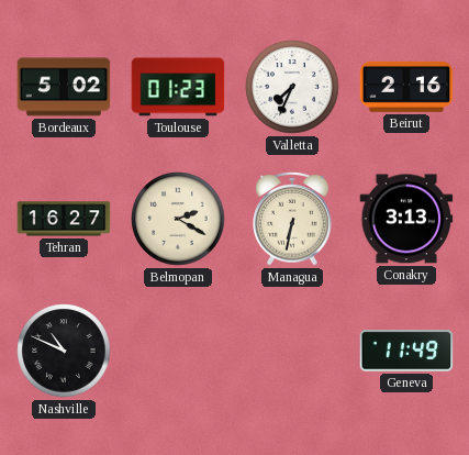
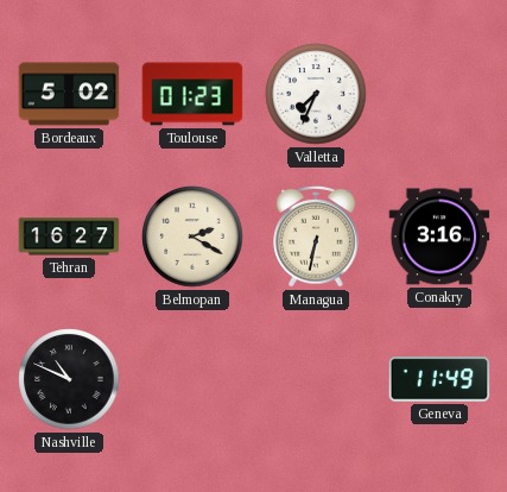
Beirut: 2:16 -> none (406, 87)
Conakry: 3:13 -> 3:16 (439, 236)
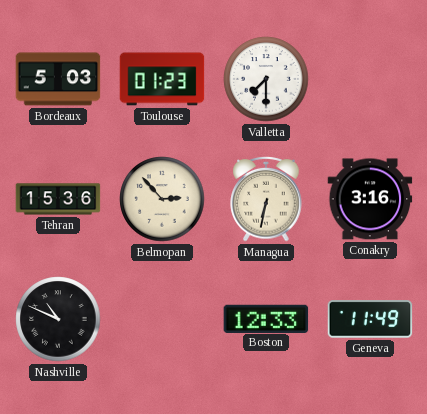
Bordeaux: 5:02 -> 5:03 (58, 79)
Valletta: 7:34 -> 7:30 (266, 79)
Tehran: 16:27 -> 15:36 (58, 199)
Belmopan: 2:20 -> 2:53 (162, 199)
Boston: none -> 12:33 (266, 318)
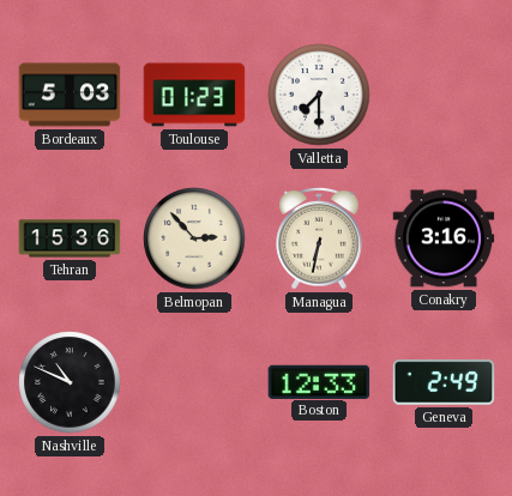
Geneva: 11:49 -> 2:49 (444, 382)
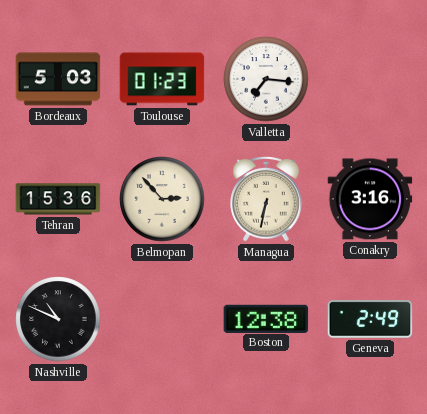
Valletta: 7:30 -> 7:16 (266, 79)
Boston: 12:33 -> 12:38 (266, 318)
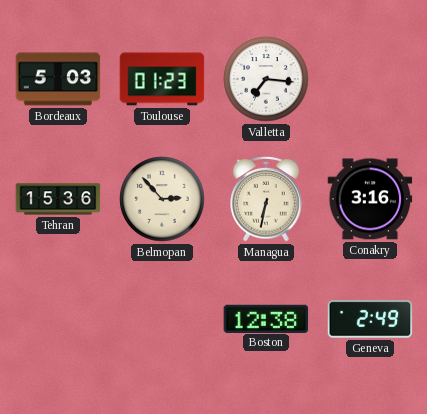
Nashville: 10:49 -> none (58, 319)
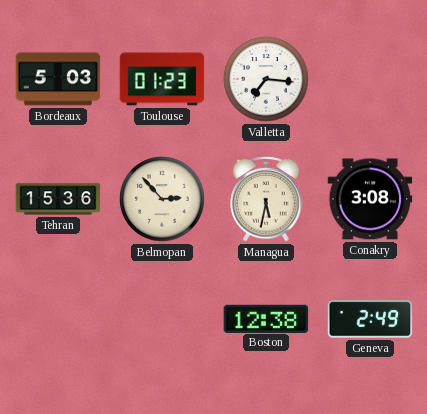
Managua: 6:32 -> 5:32 (266, 200)
Conakry: 3:16 -> 3:08 (370, 199)
